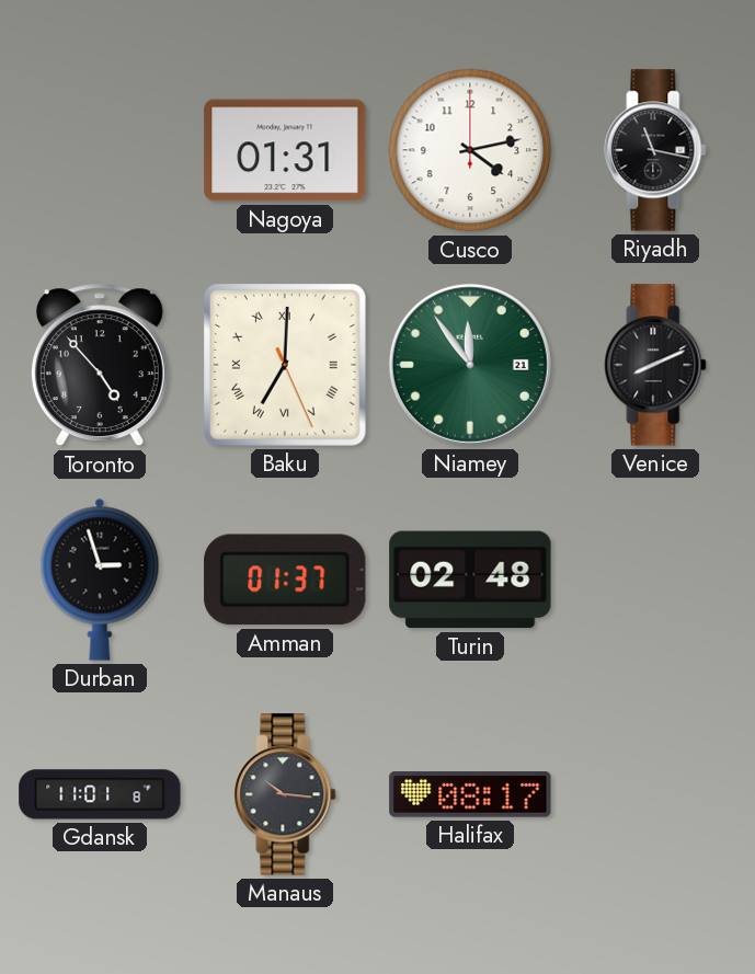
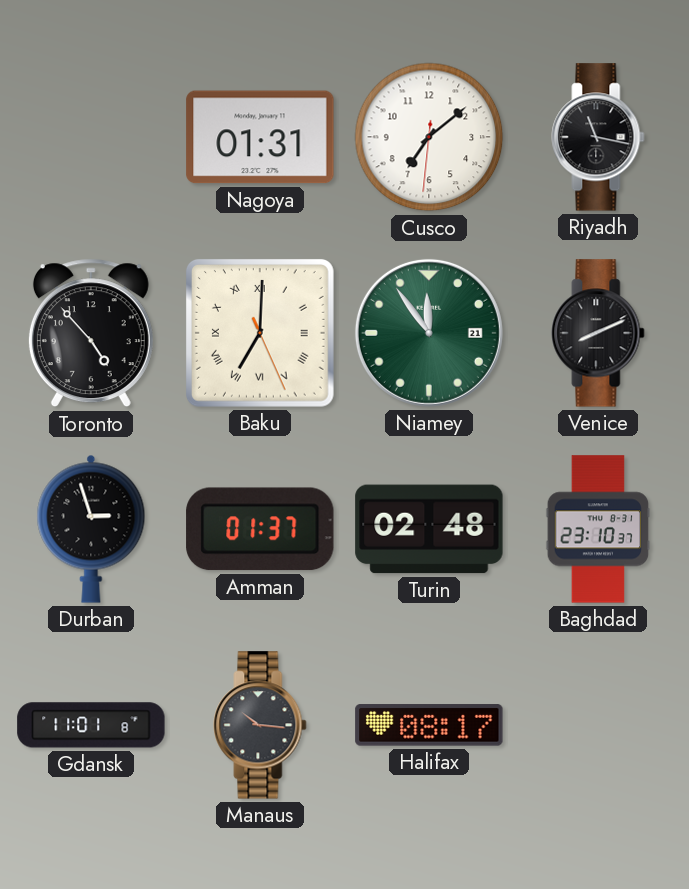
Cusco: 4:13 -> 7:08 (429, 137)
Baghdad: none -> 23:10 (598, 529)
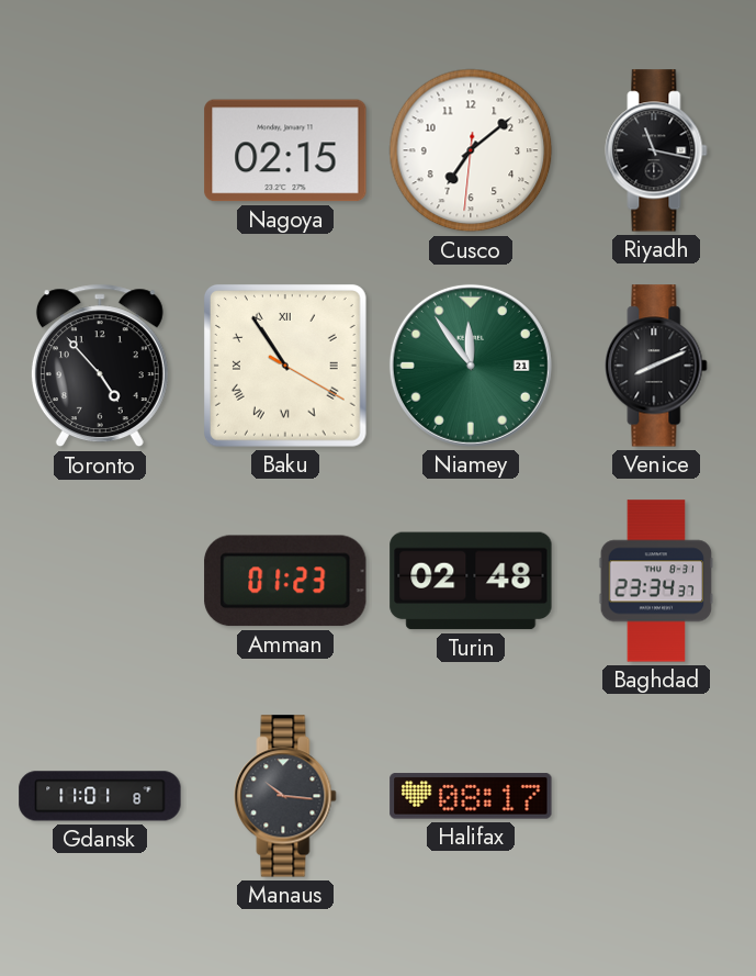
Nagoya: 01:31 -> 02:15 (285, 150)
Baku: 7:00 -> 10:54 (285, 366)
Durban: 2:57 -> none (91, 529)
Amman: 01:37 -> 01:23 (285, 581)
Baghdad: 23:10 -> 23:34 (656, 581)
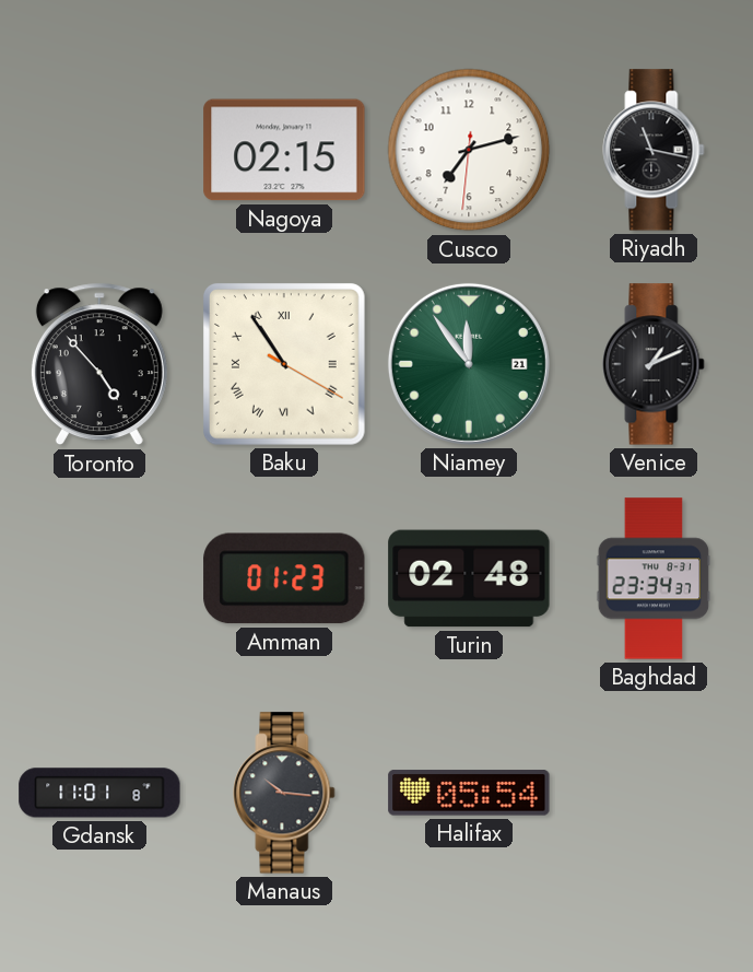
Cusco: 7:08 -> 7:12 (469, 150)
Venice: 8:11 -> 1:11 (654, 364)
Halifax: 08:17 -> 05:54 (469, 793)
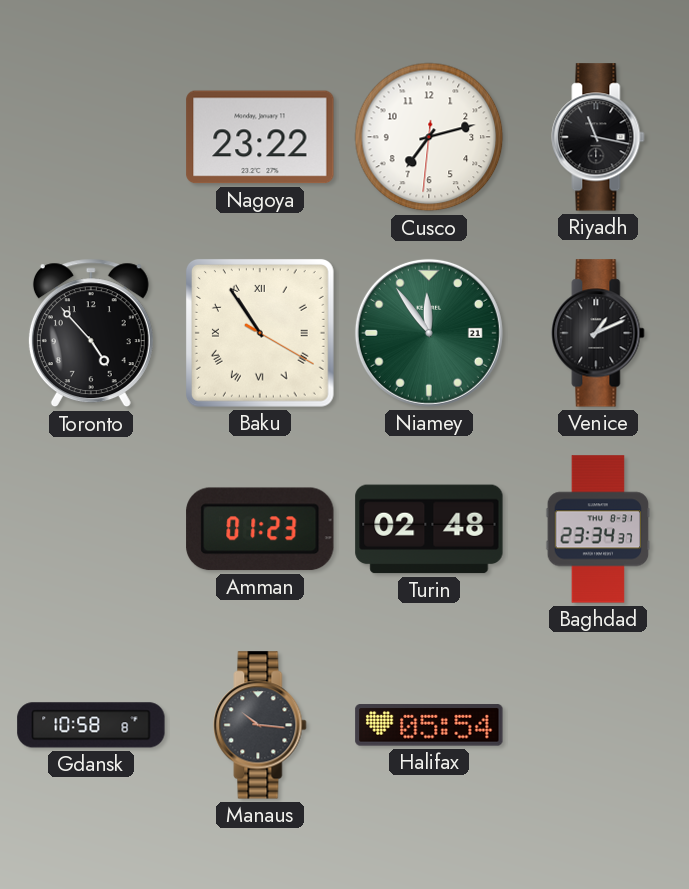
Nagoya: 02:15 -> 23:22 (260, 137)
Gdansk: 11:01 -> 10:58 (91, 725)
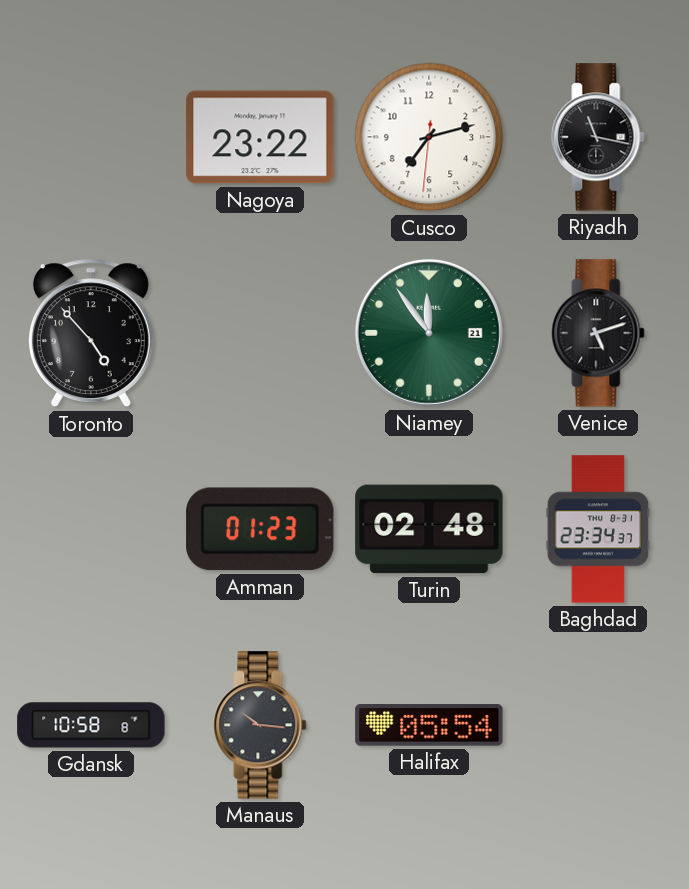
Baku: 10:54 -> none (260, 333)
Venice: 1:11 -> 5:12 (598, 333)
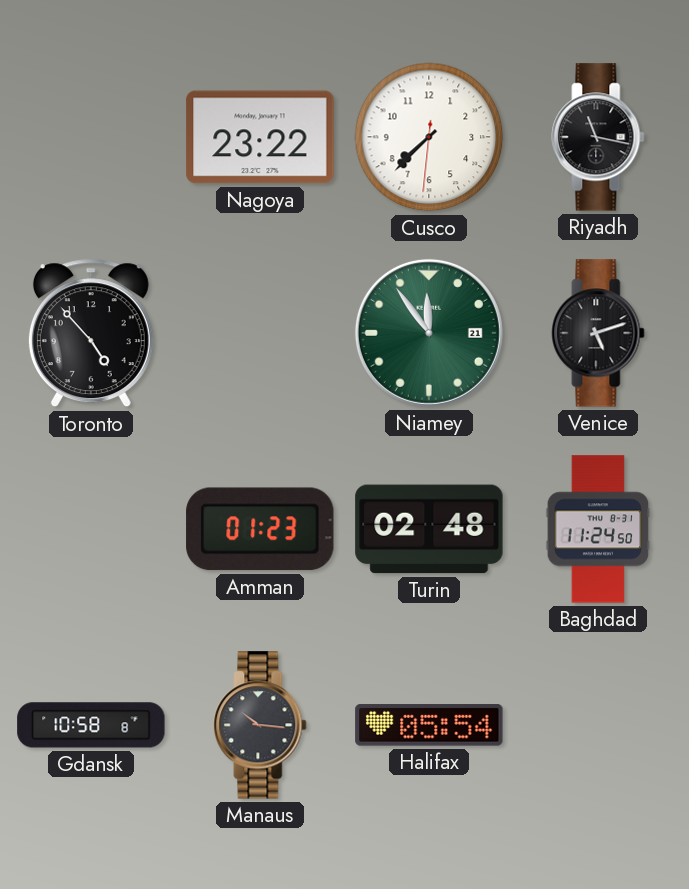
Cusco: 7:12 -> 7:37 (429, 137)
Baghdad: 23:34 -> 11:24 (598, 529)
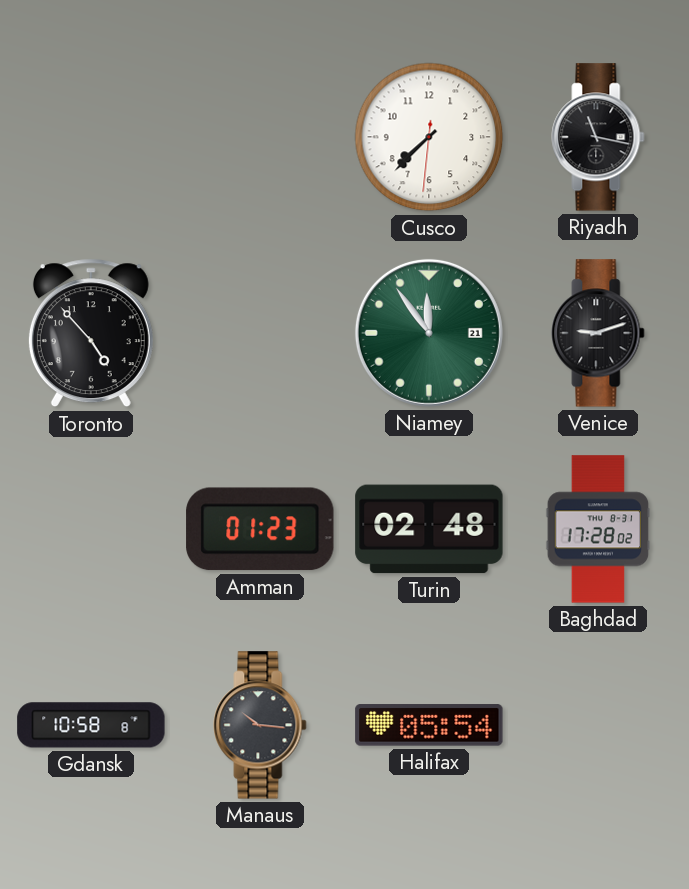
Nagoya: 23:22 -> none (260, 137)
Venice: 5:12 -> 9:12 (598, 333)
Baghdad: 11:24 -> 17:28 (598, 529)
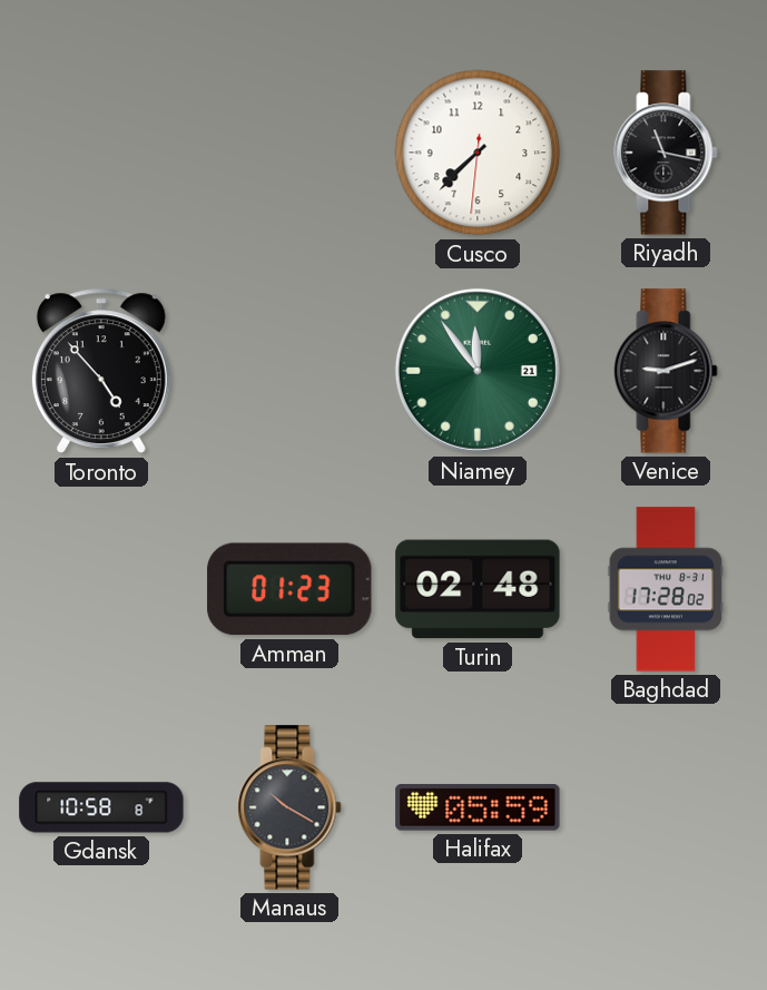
Manaus: 10:16 -> 10:20 (289, 807)
Halifax: 05:54 -> 05:59 (478, 807)
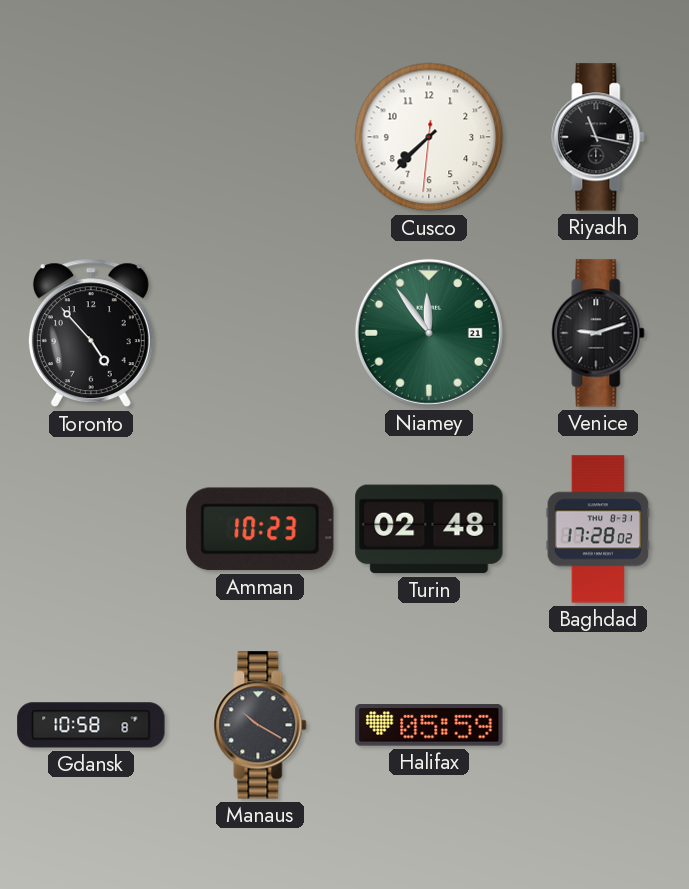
Amman: 01:23 -> 10:23 (260, 529)
